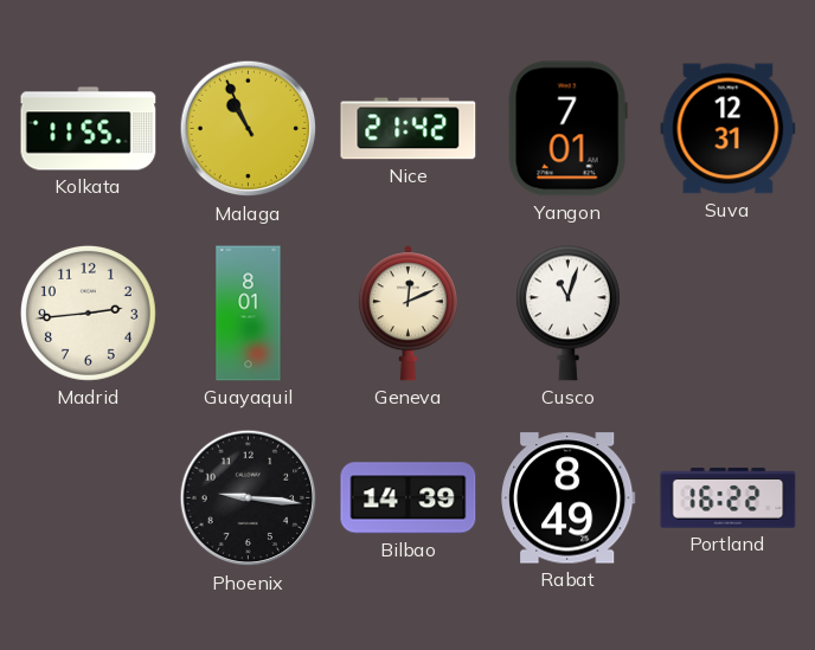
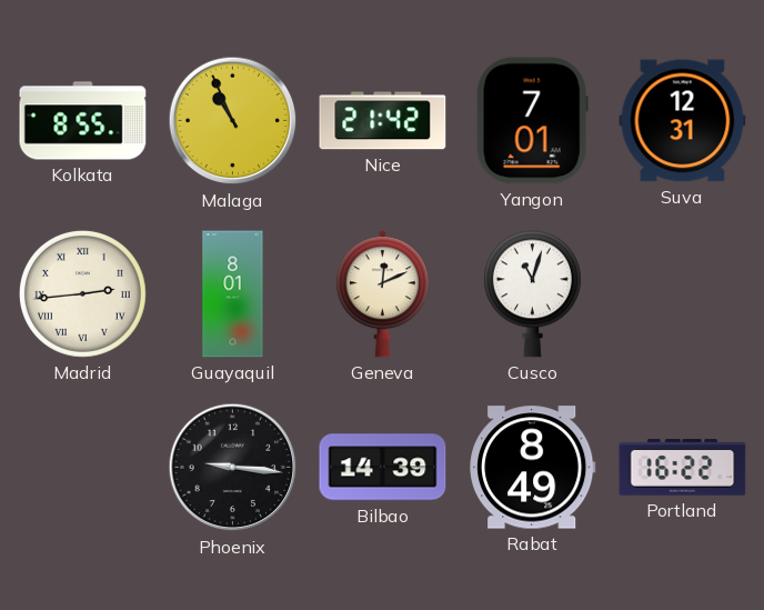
Kolkata: 11:55 -> 8:55 (83, 121)
Madrid numerals: Arabic -> Roman (82, 293)
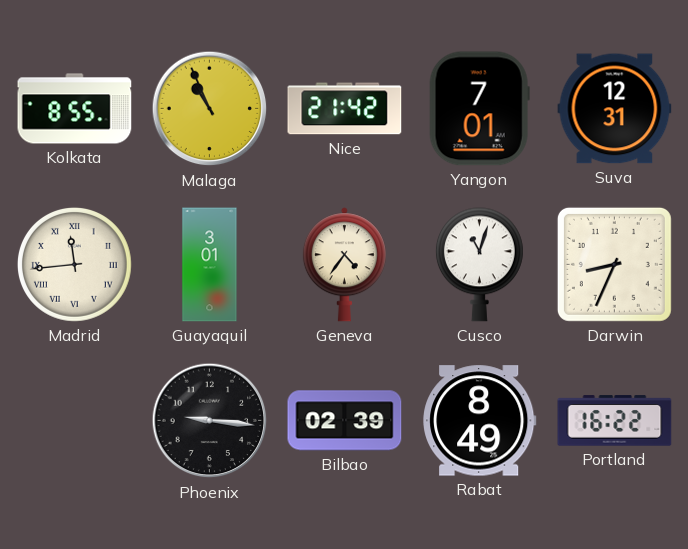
Madrid: 2:44 -> 11:44 (74, 264)
Guayaquil: 8:01 -> 3:01 (210, 265)
Geneva: 12:11 -> 4:36 (344, 265)
Darwin: none -> 8:34 (614, 264)
Bilbao: 14:39 -> 02:39 (345, 421)
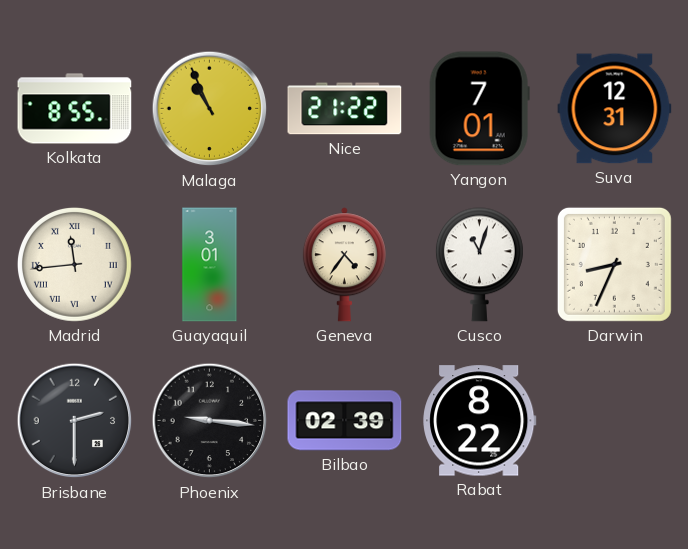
Nice: 21:42 -> 21:22 (345, 109)
Brisbane: none -> 2:30 (75, 421)
Rabat: 8:49 -> 8:22 (480, 421)
Portland: 16:22 -> none (615, 421)
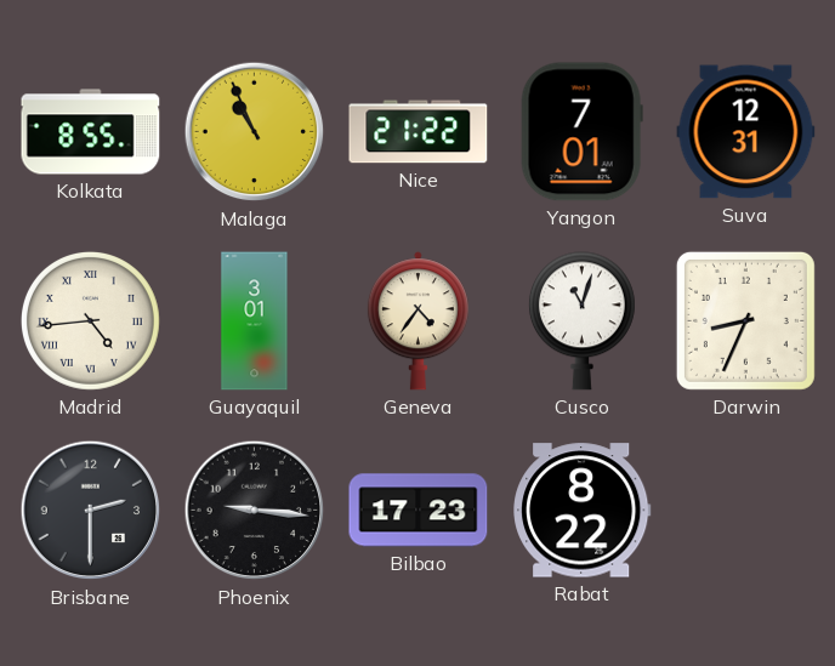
Madrid: 11:44 -> 4:44 (90, 320)
Bilbao: 02:39 -> 17:23 (419, 511)
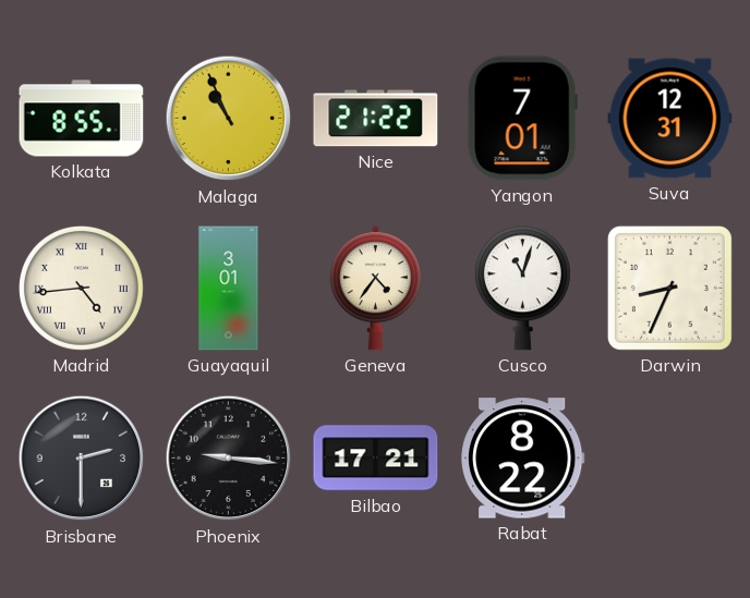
Bilbao: 17:23 -> 17:21 (376, 459)
